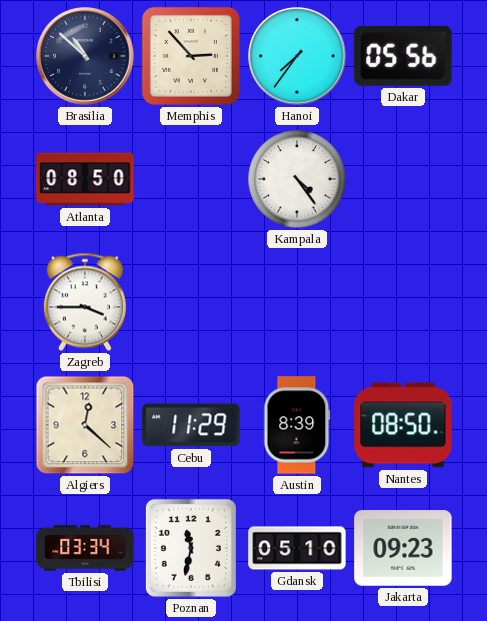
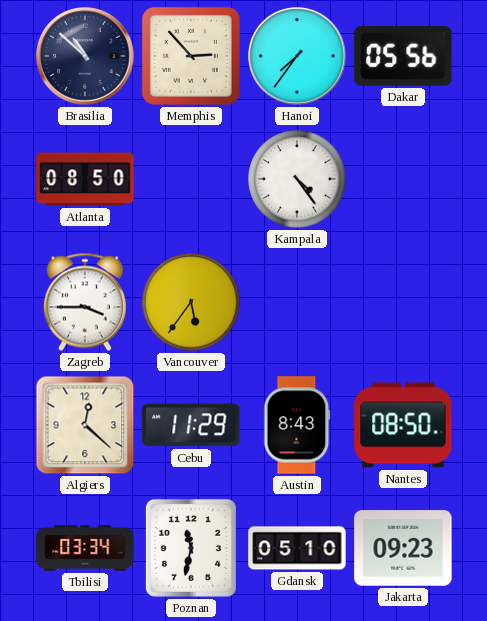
Vancouver: none -> 5:36 (191, 302)
Austin: 8:39 -> 8:43 (297, 425)
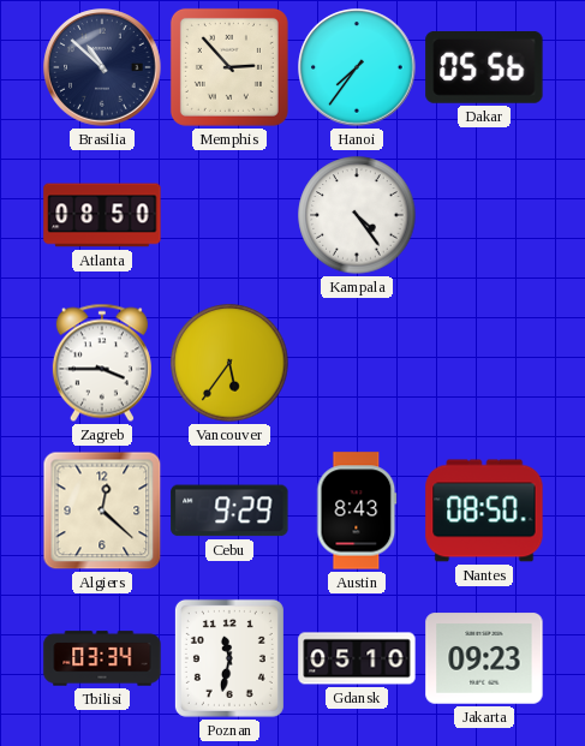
Cebu: 11:29 -> 9:29 (229, 511)
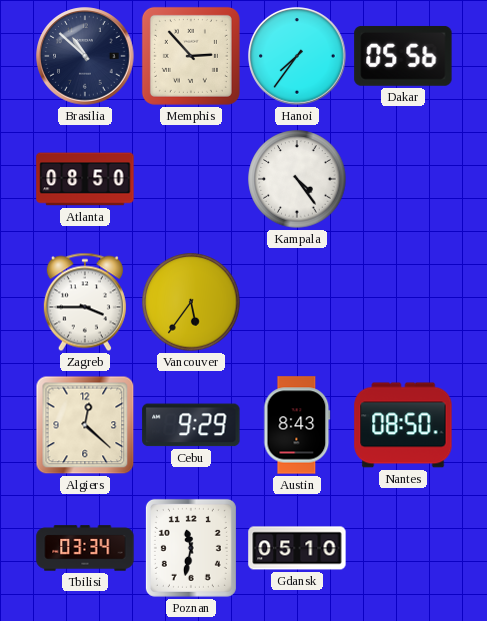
Jakarta: 09:23 -> none (484, 658)
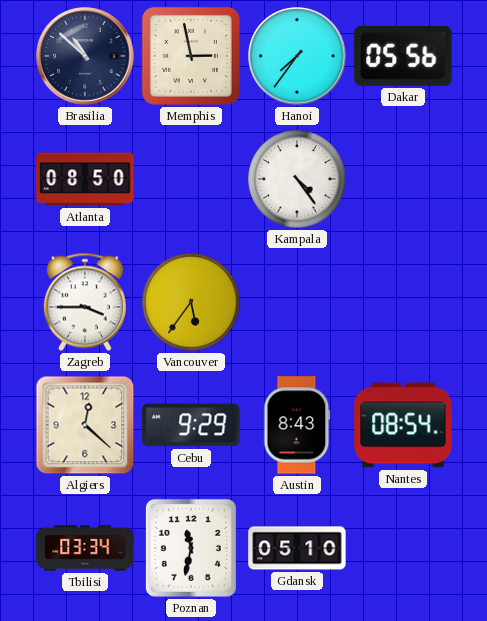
Memphis: 2:53 -> 2:58 (191, 56)
Nantes: 08:50 -> 08:54 (403, 425)
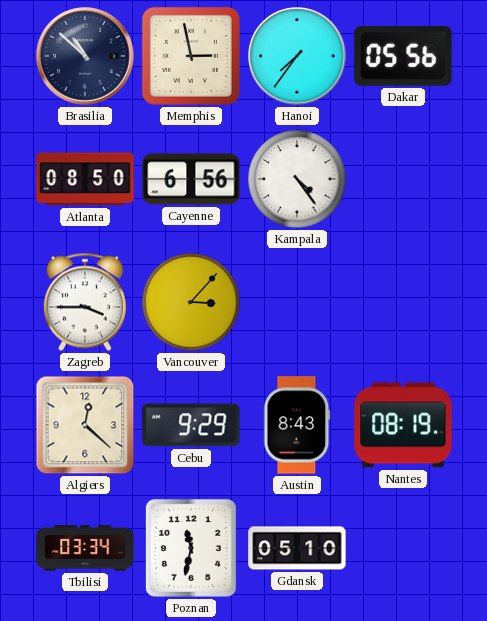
Cayenne: none -> 6:56 (191, 179)
Vancouver: 5:36 -> 3:07 (191, 302)
Nantes: 08:54 -> 08:19 (403, 425)
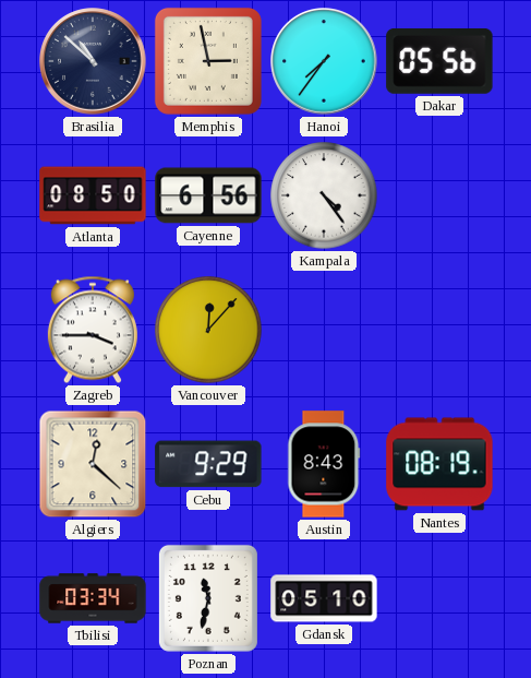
Vancouver: 3:07 -> 12:07 (208, 330)
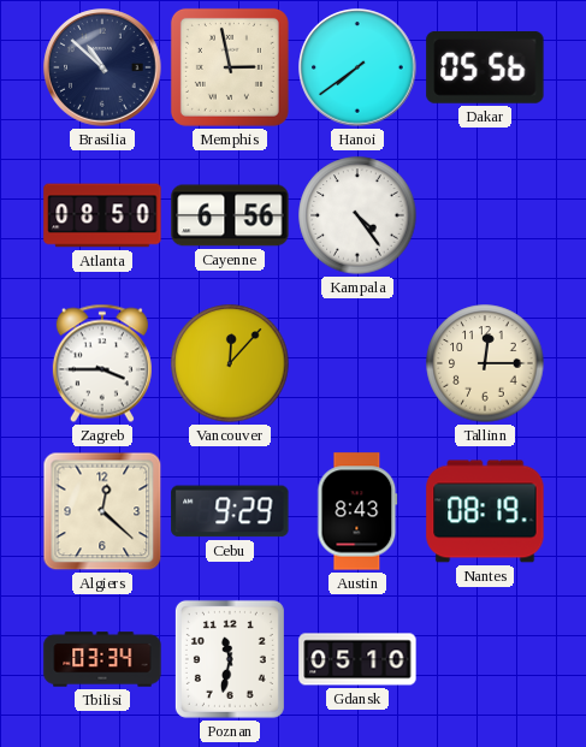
Hanoi: 7:36 -> 7:39 (357, 67)
Tallinn: none -> 12:15 (485, 363)
